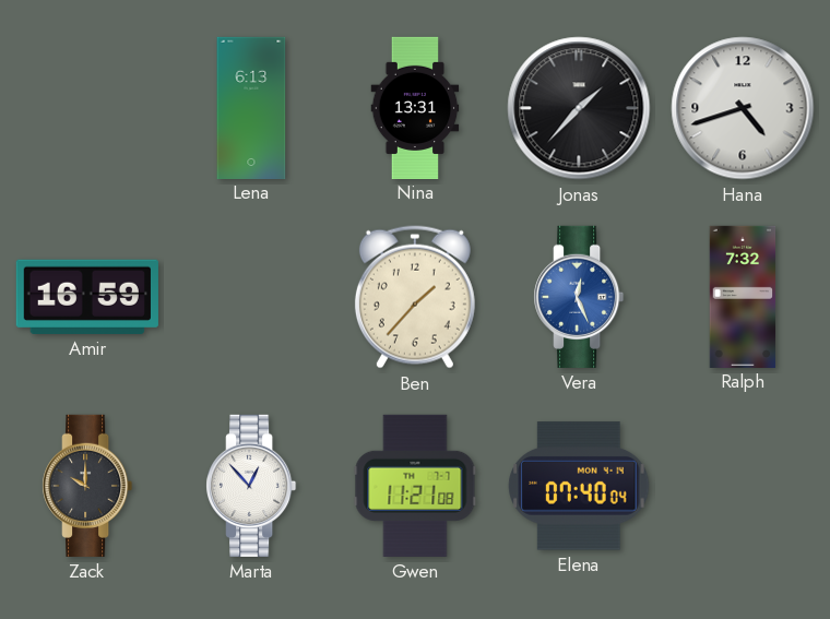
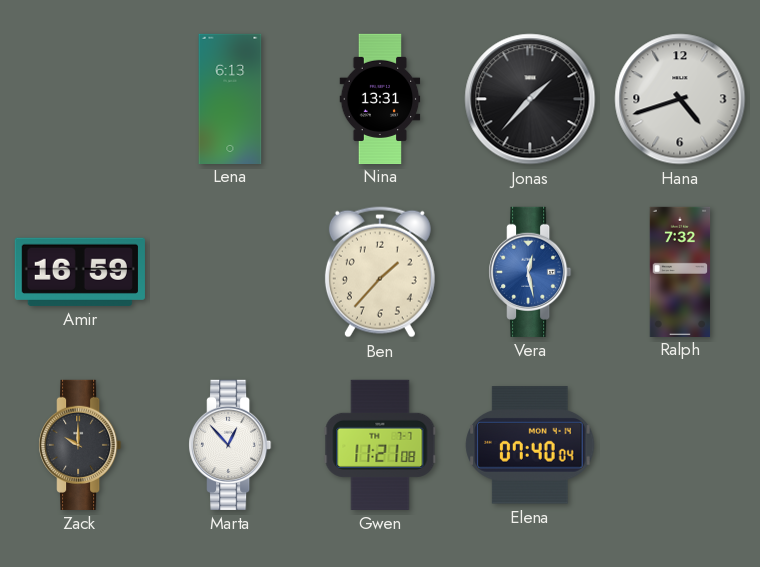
Vera: 12:26 -> 12:28 (530, 272)
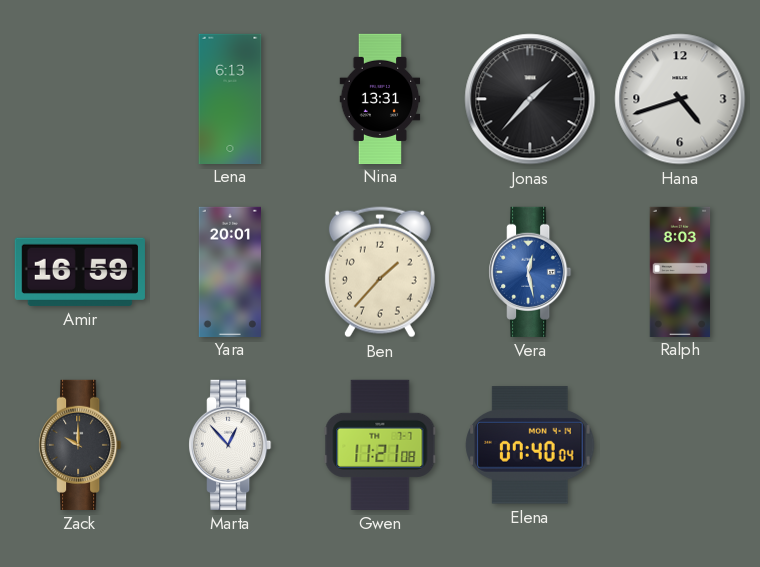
Yara: none -> 20:01 (229, 271)
Ralph: 7:32 -> 8:03 (680, 271)
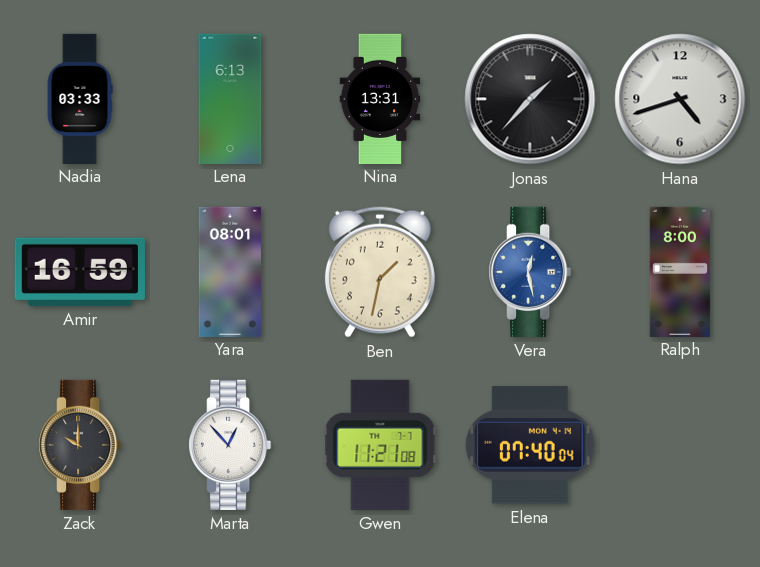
Nadia: none -> 03:33 (80, 98)
Yara: 20:01 -> 08:01 (229, 271)
Ben: 1:37 -> 1:32 (380, 272)
Ralph: 8:03 -> 8:00 (680, 271)
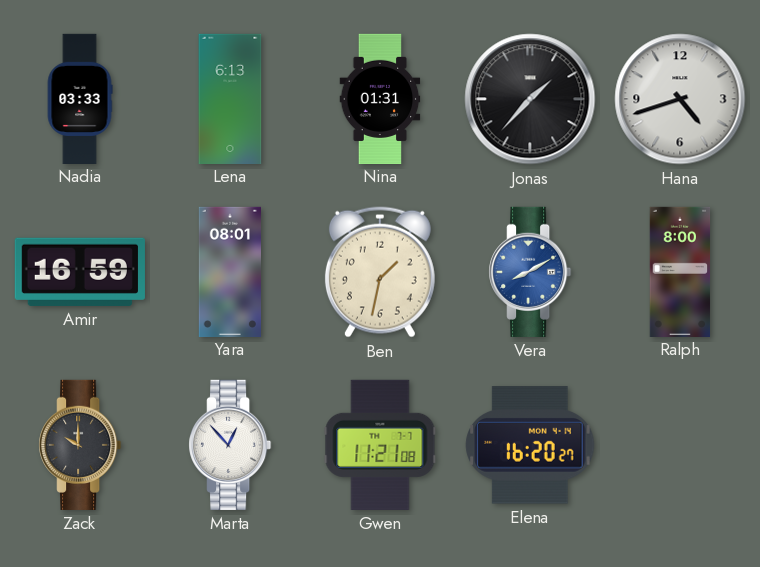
Nina: 13:31 -> 01:31 (380, 98)
Vera: 12:28 -> 8:10 (530, 272)
Elena: 07:40 -> 16:20 (530, 445)
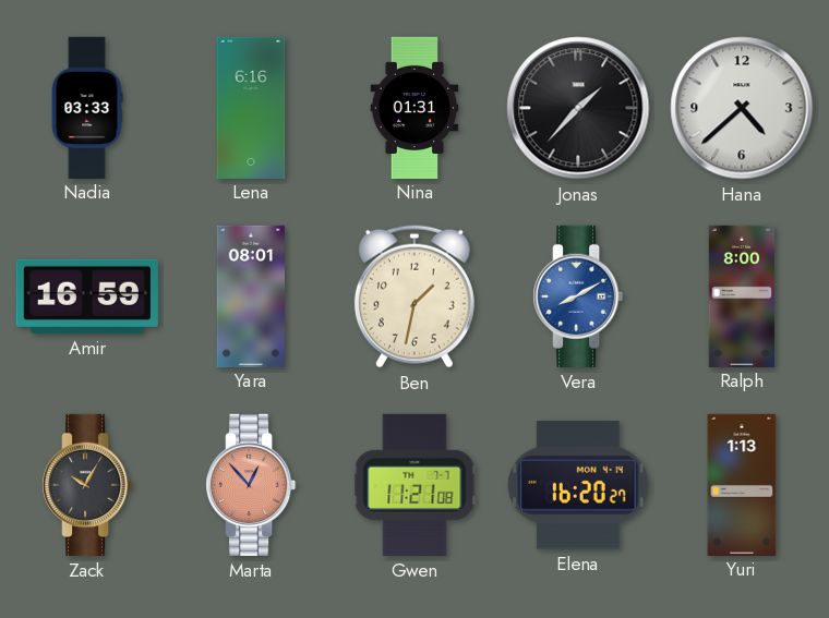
Lena: 6:13 -> 6:16 (251, 107)
Hana: 4:42 -> 4:38 (742, 108)
Zack: 10:00 -> 10:05 (87, 485)
Marta dial: white -> salmon (251, 485)
Yuri: none -> 1:13 (742, 484)
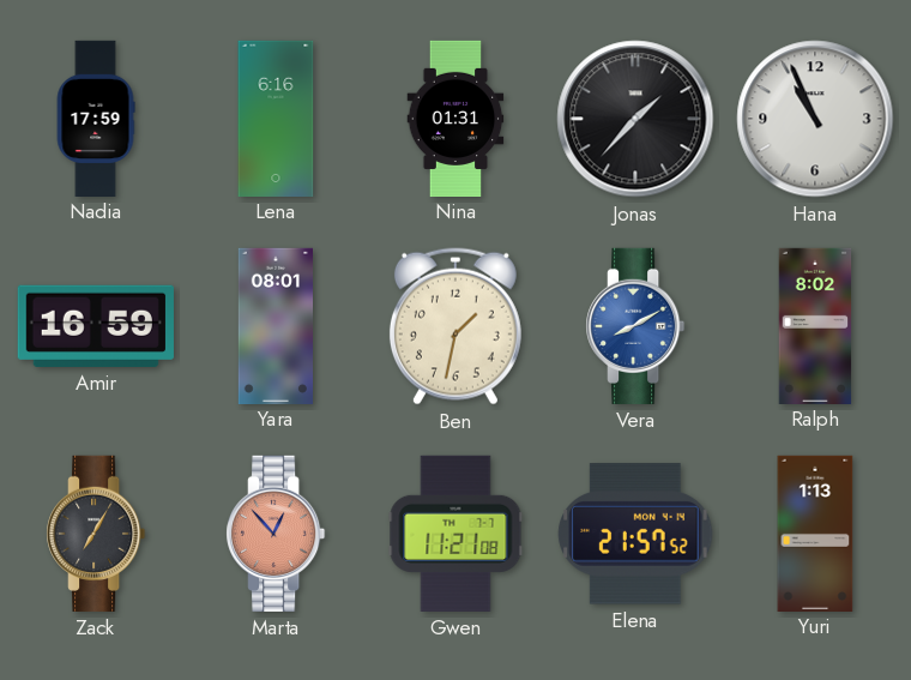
Nadia: 03:33 -> 17:59 (96, 118)
Hana: 4:38 -> 10:56 (815, 119)
Ralph: 8:00 -> 8:02 (815, 325)
Zack: 10:05 -> 7:05 (96, 534)
Elena: 16:20 -> 21:57 (635, 534)
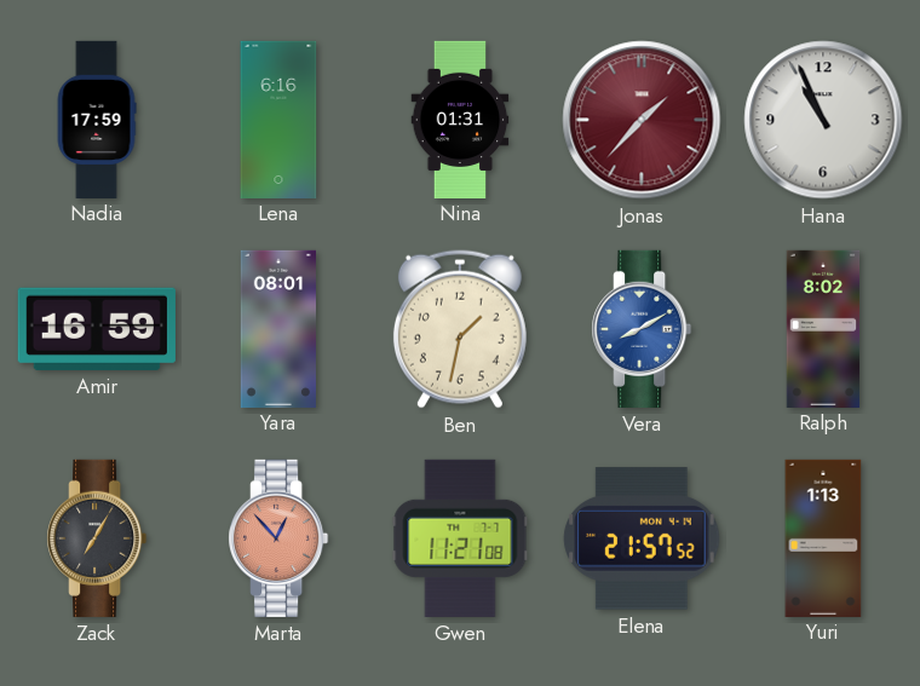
Jonas dial: black -> burgundy (642, 120)
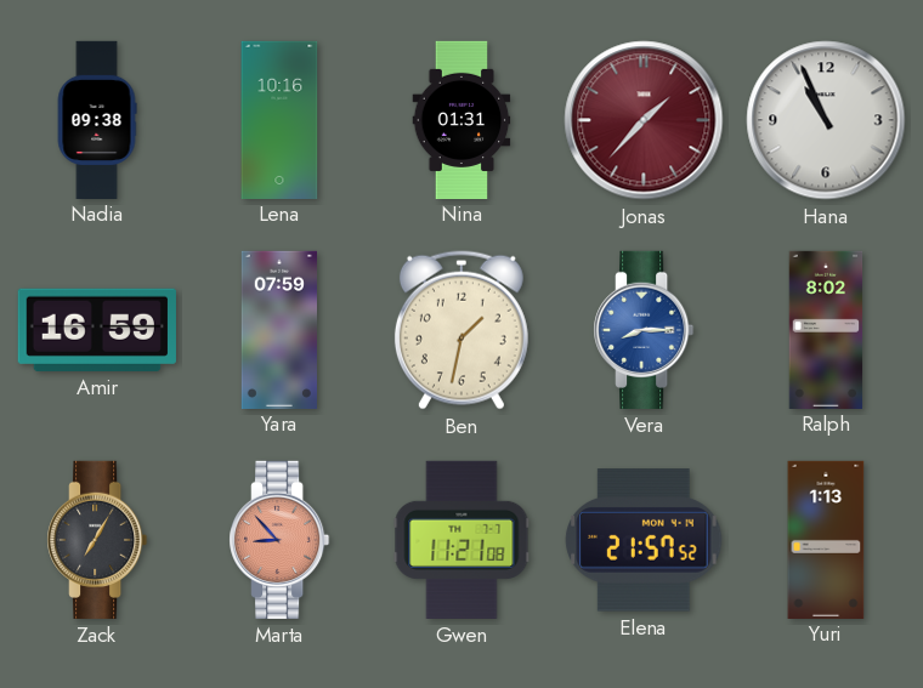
Nadia: 17:59 -> 09:38 (97, 119)
Lena: 6:16 -> 10:16 (279, 119)
Yara: 08:01 -> 07:59 (278, 329)
Vera: 8:10 -> 8:15 (644, 330)
Marta: 12:53 -> 8:53 (279, 540)
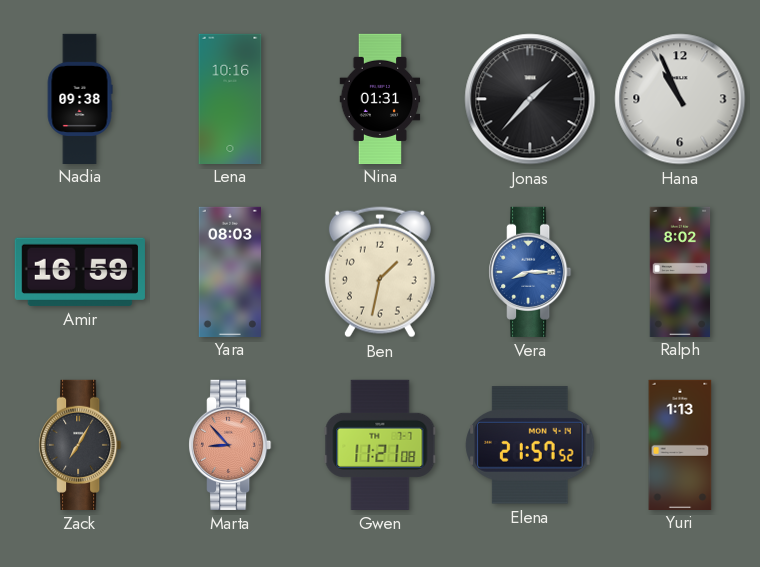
Jonas dial: burgundy -> black (530, 99)
Yara: 07:59 -> 08:03 (229, 271)
